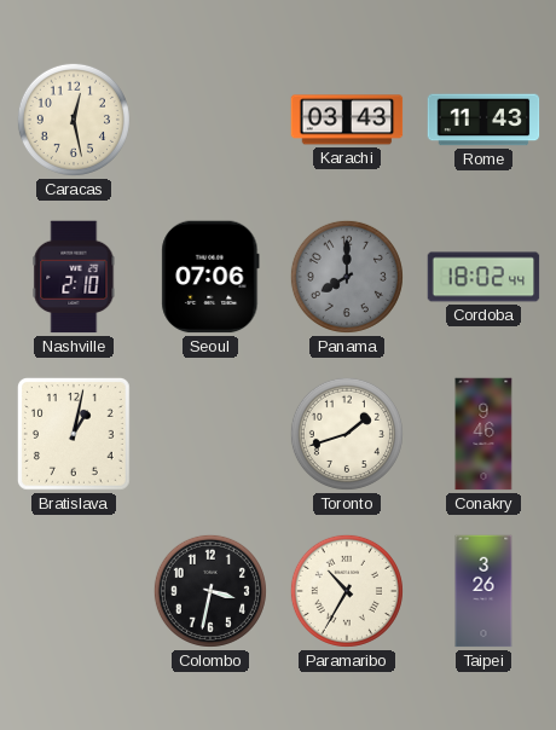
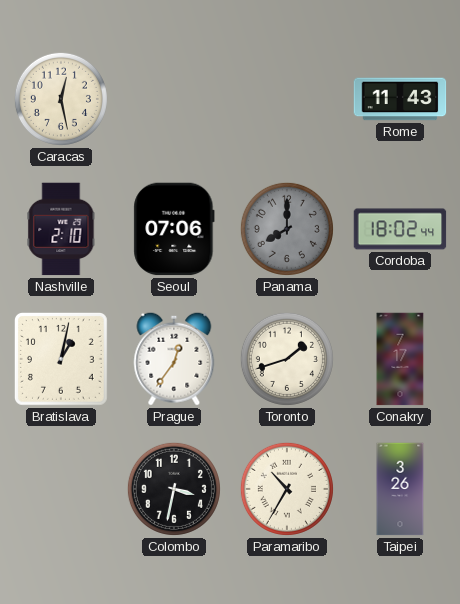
Karachi: 03:43 -> none (347, 120)
Prague: none -> 12:36 (174, 359)
Conakry: 9:46 -> 7:17 (400, 359)
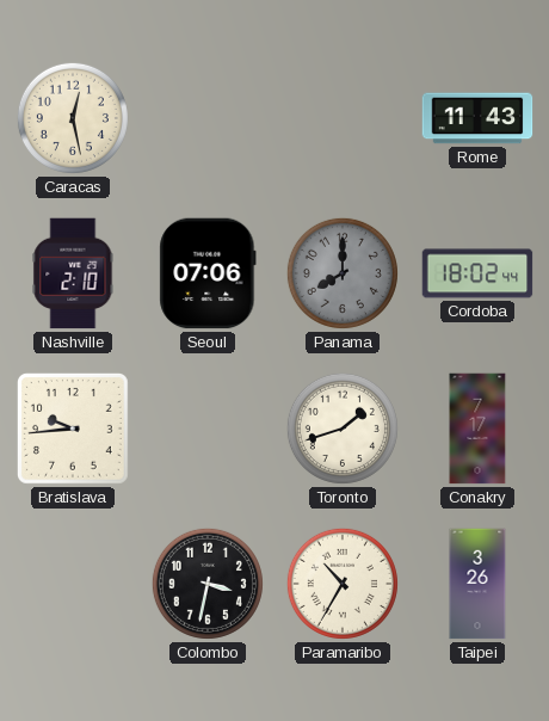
Bratislava: 1:02 -> 9:44 (73, 429)
Prague: 12:36 -> none (174, 359)
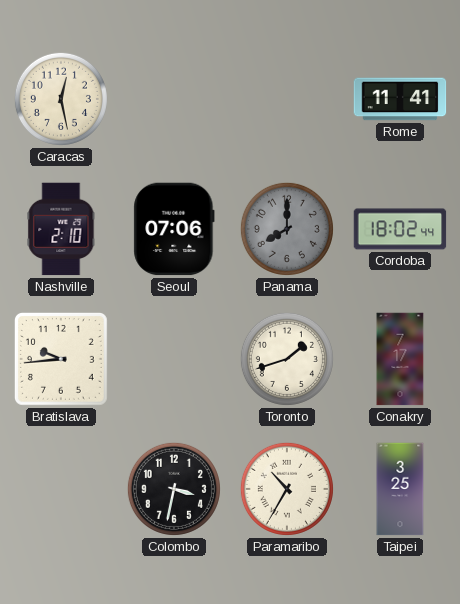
Rome: 11:43 -> 11:41 (400, 99)
Taipei: 3:26 -> 3:25 (400, 489)
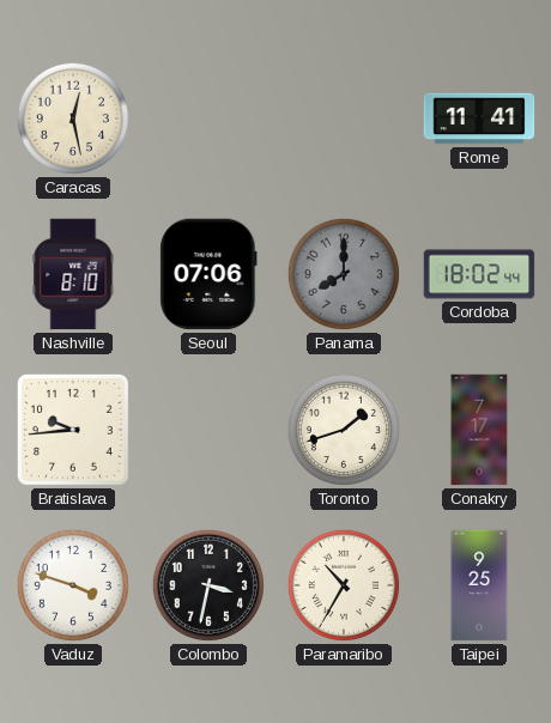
Nashville: 2:10 -> 8:10 (73, 274)
Vaduz: none -> 3:48 (73, 585)
Taipei: 3:25 -> 9:25 (479, 585)
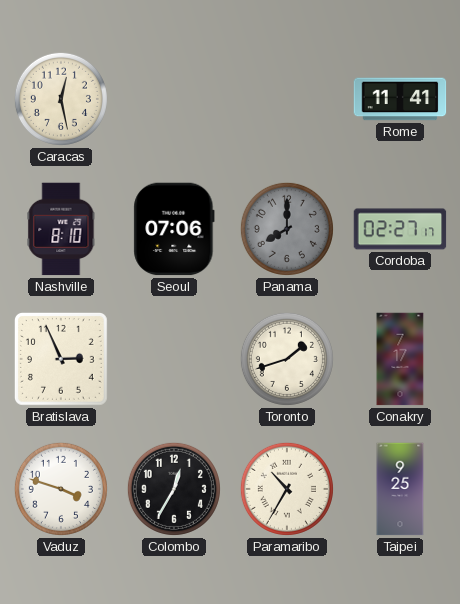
Cordoba: 18:02 -> 02:27 (400, 229)
Bratislava: 9:44 -> 2:56 (61, 359)
Colombo: 3:32 -> 12:35 (174, 489)
